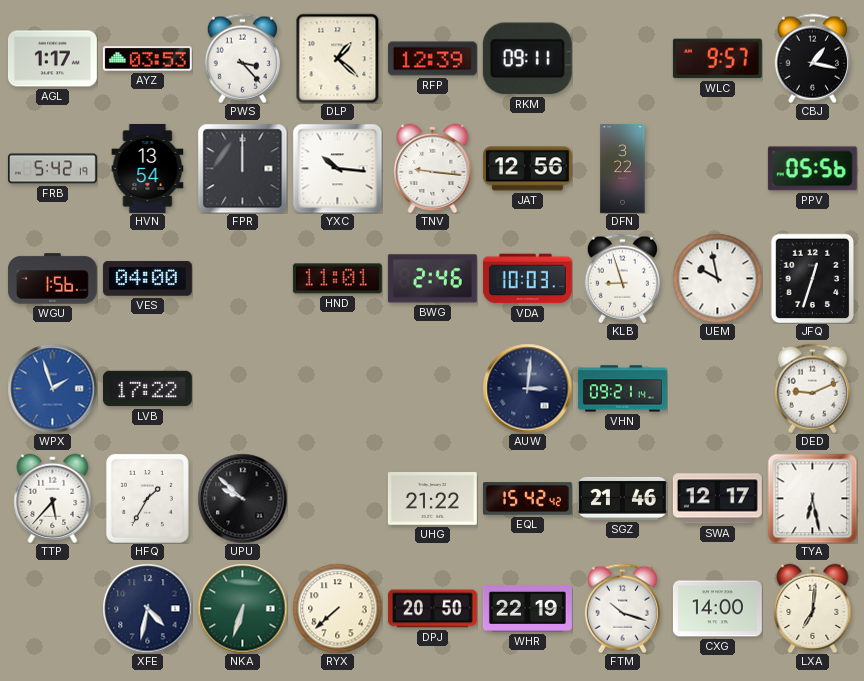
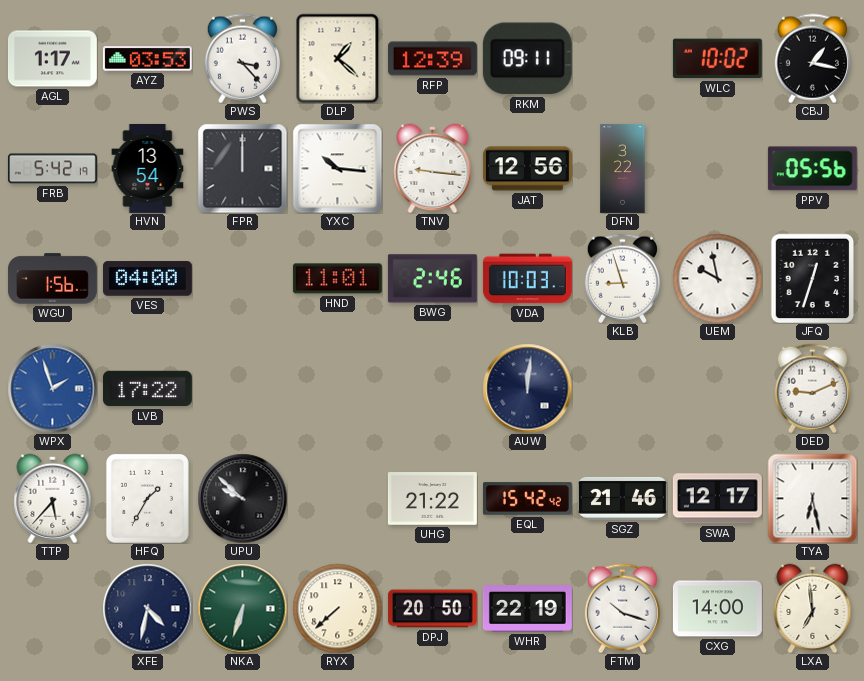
WLC: 9:57 -> 10:02 (717, 59)
AUW: 3:01 -> 12:01 (527, 388)
VHN: 09:21 -> none (622, 389)
LXA: 7:01 -> 6:59 (813, 608)
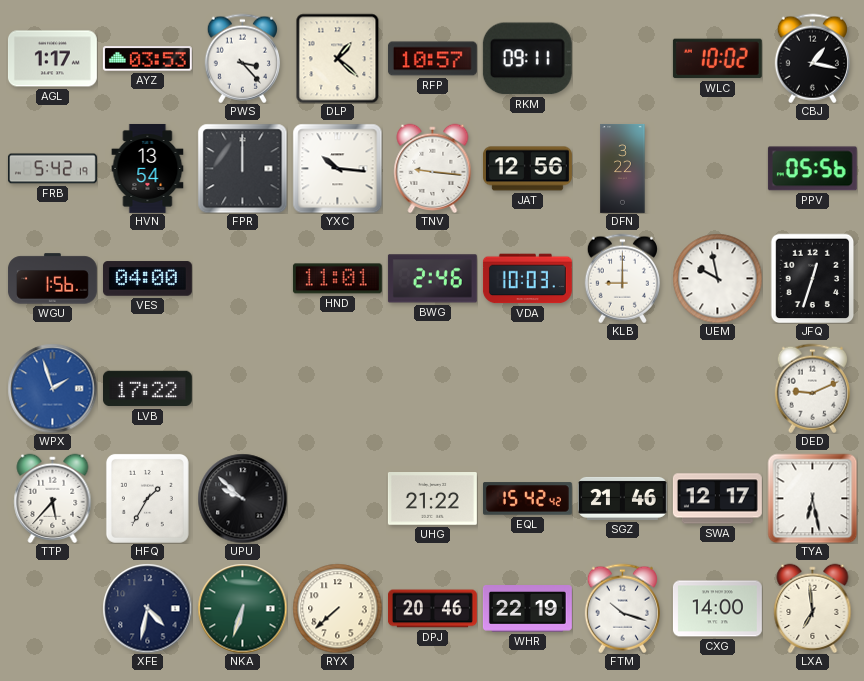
RFP: 12:39 -> 10:57 (432, 59)
KLB: 8:57 -> 9:00 (622, 278)
AUW: 12:01 -> none (527, 388)
DPJ: 20:50 -> 20:46 (432, 609)
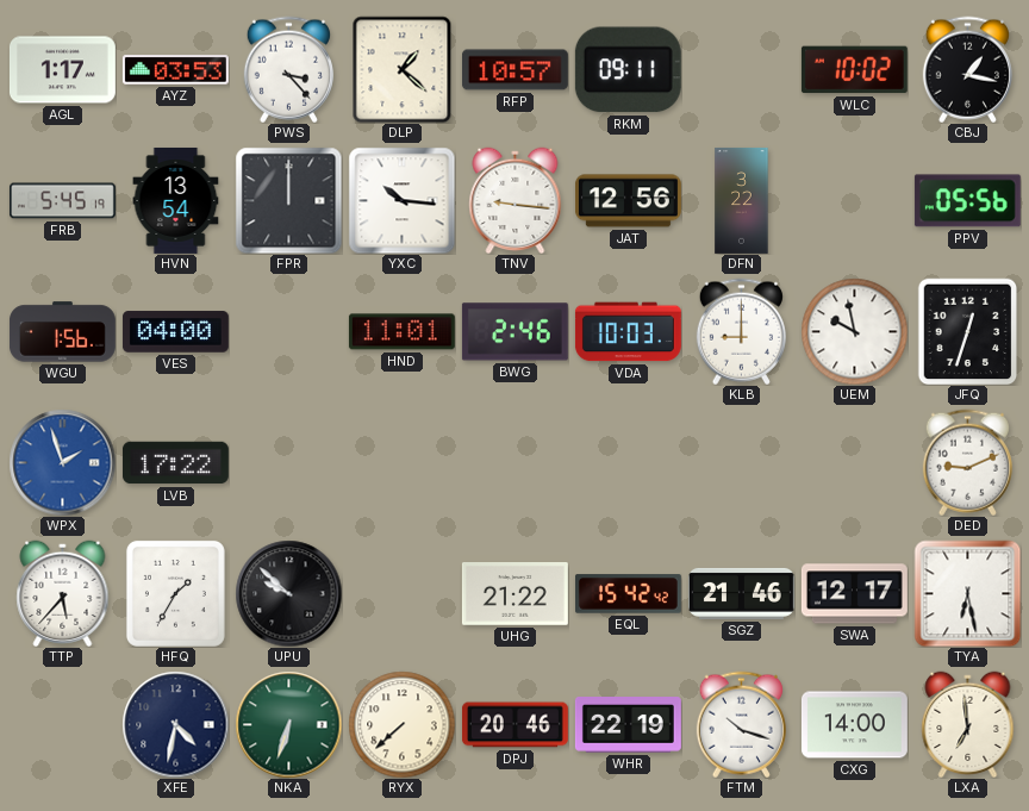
FRB: 5:42 -> 5:45 (62, 201)
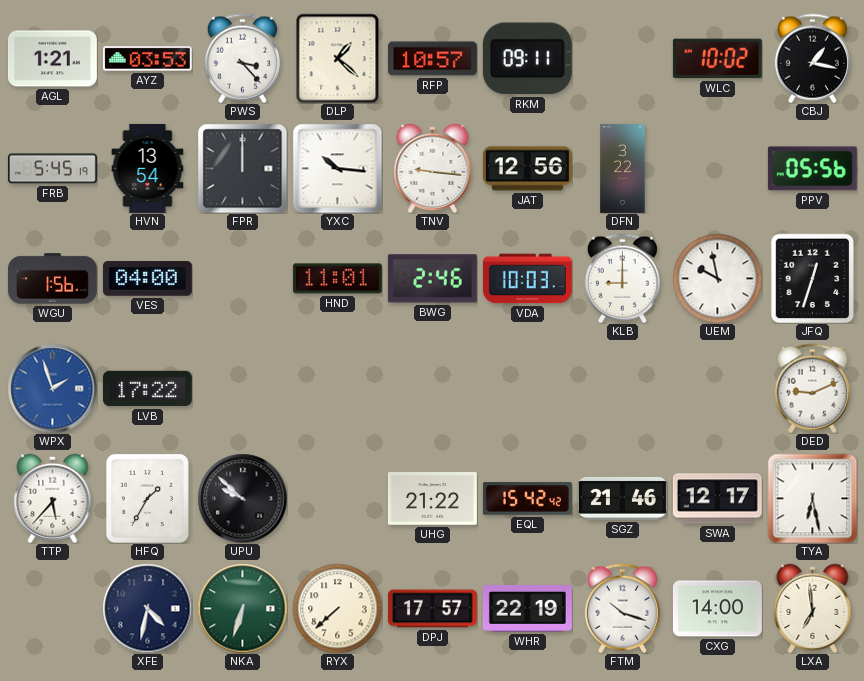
AGL: 1:17 -> 1:21 (52, 59)
DPJ: 20:46 -> 17:57 (432, 609)
